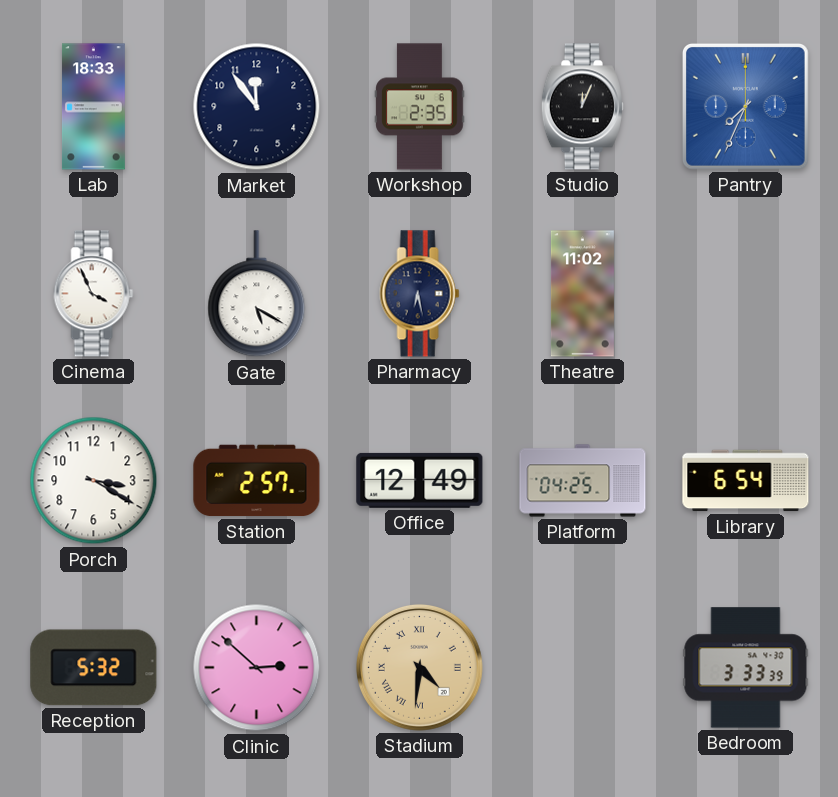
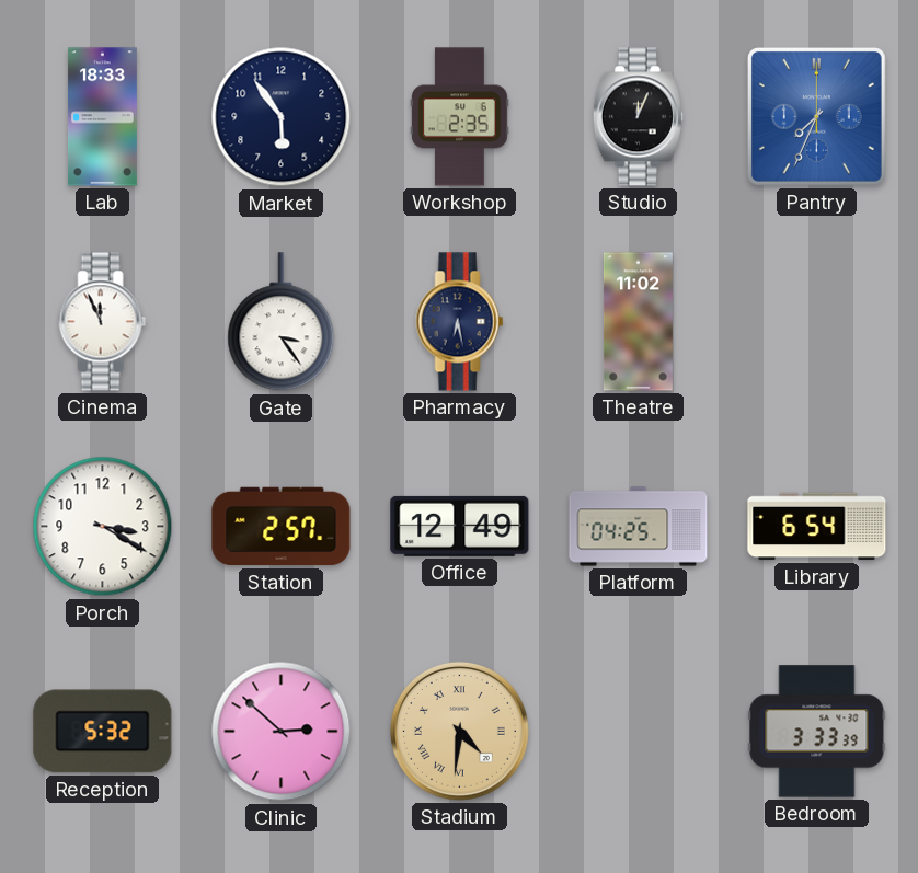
Market: 11:54 -> 5:54 (282, 117)
Cinema: 3:56 -> 11:56 (103, 322)
Gate: 5:20 -> 3:24 (282, 322)
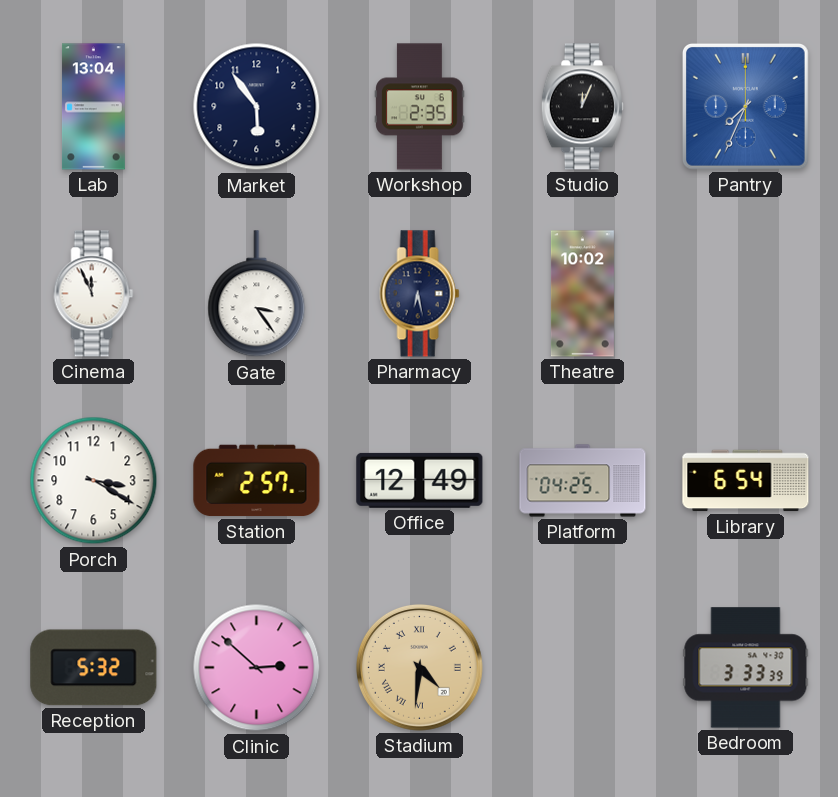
Lab: 18:33 -> 13:04 (93, 107)
Theatre: 11:02 -> 10:02 (582, 294)
